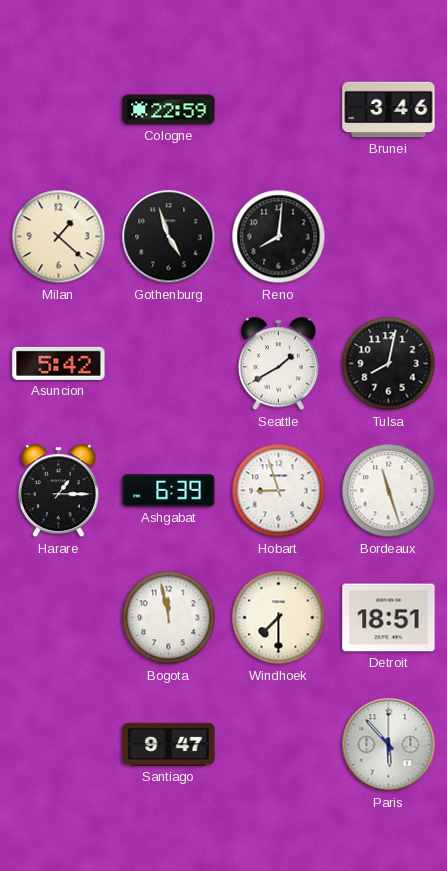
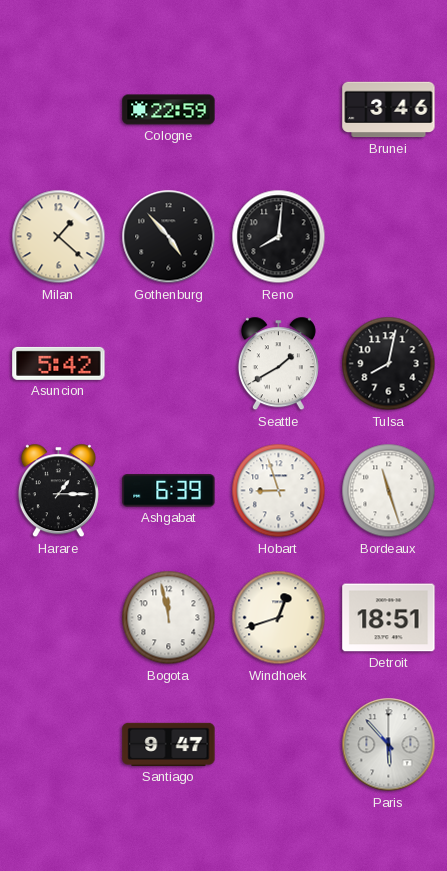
Gothenburg: 4:57 -> 4:53 (169, 237)
Windhoek: 7:30 -> 12:42 (279, 618)
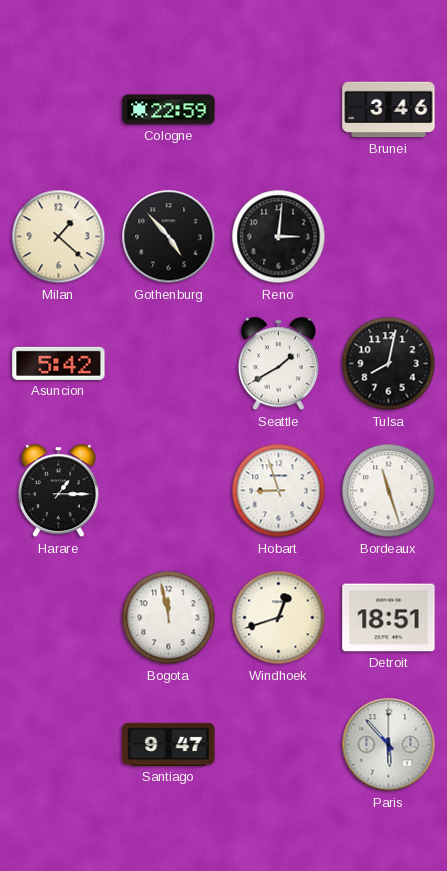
Reno: 8:01 -> 3:01 (279, 237)
Ashgabat: 6:39 -> none (169, 491)
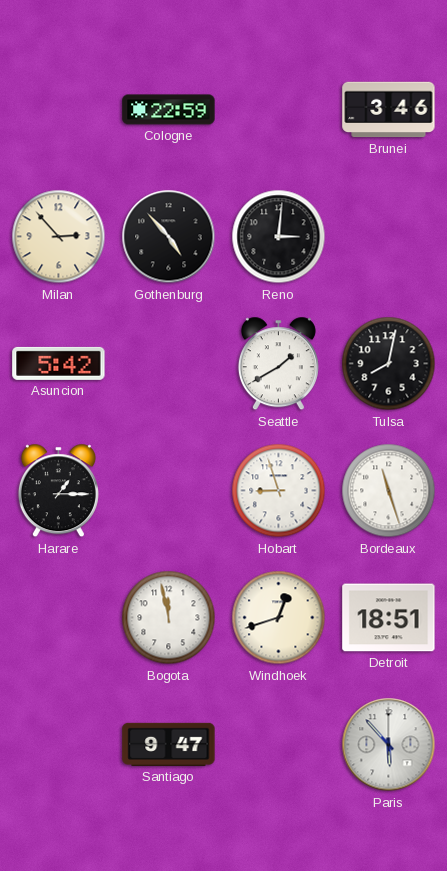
Milan: 1:22 -> 2:53 (59, 237)
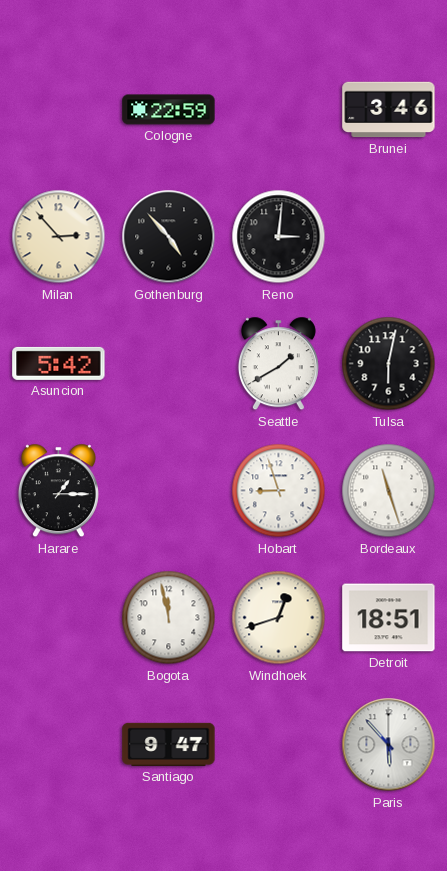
Tulsa: 8:02 -> 6:02 (389, 364)
